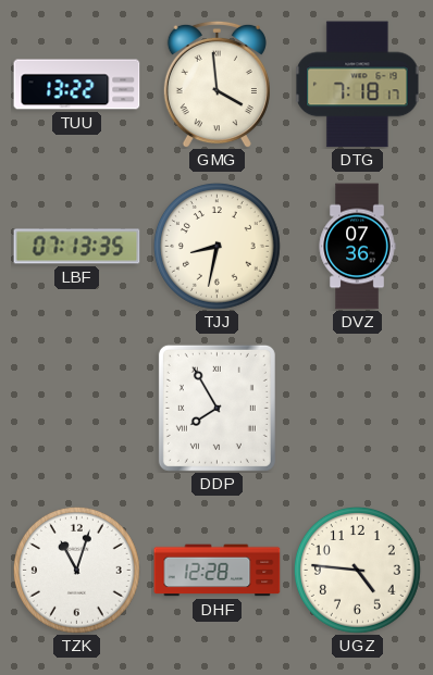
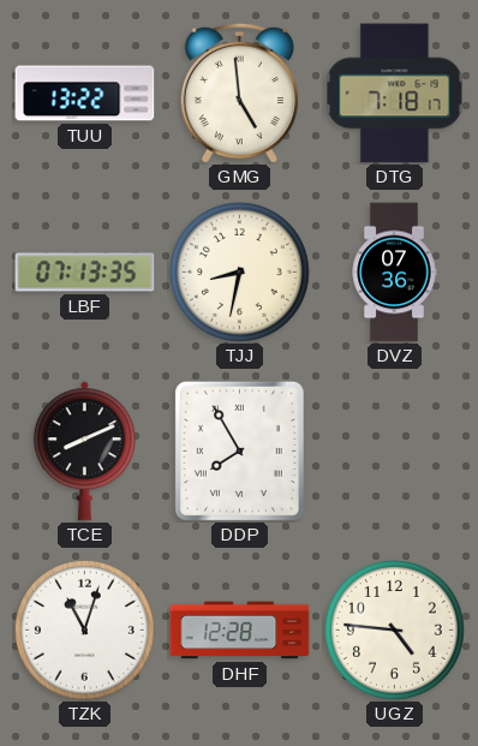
GMG: 3:59 -> 4:59 (239, 92)
TCE: none -> 8:11 (84, 452)
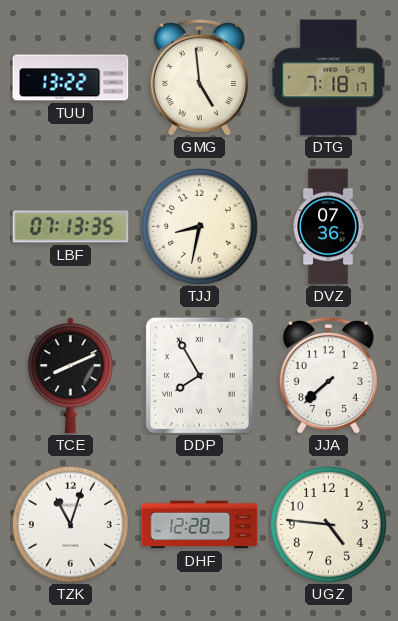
JJA: none -> 7:38 (328, 375)
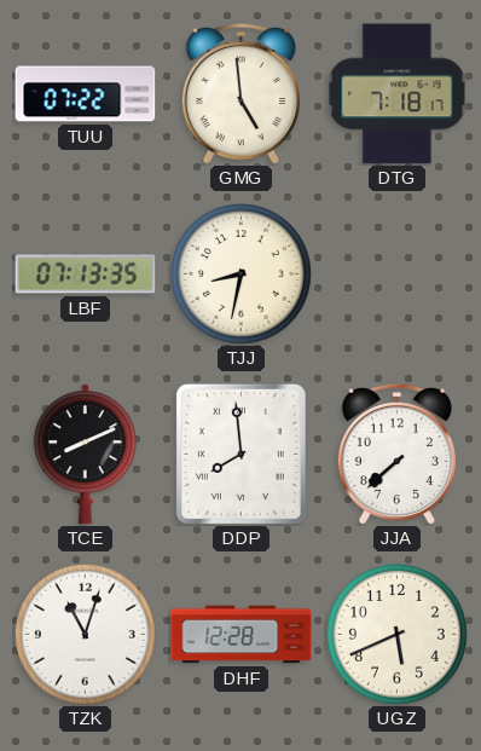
TUU: 13:22 -> 07:22 (86, 94)
DVZ: 07:36 -> none (328, 227)
DDP: 7:55 -> 7:59 (240, 454)
UGZ: 4:46 -> 5:41 (396, 634)
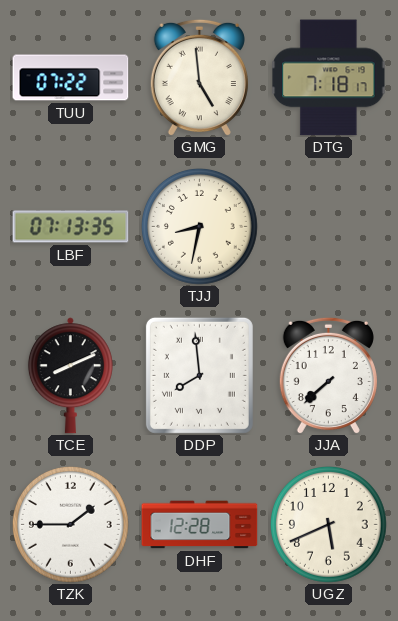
TZK: 11:03 -> 1:45 (70, 524)
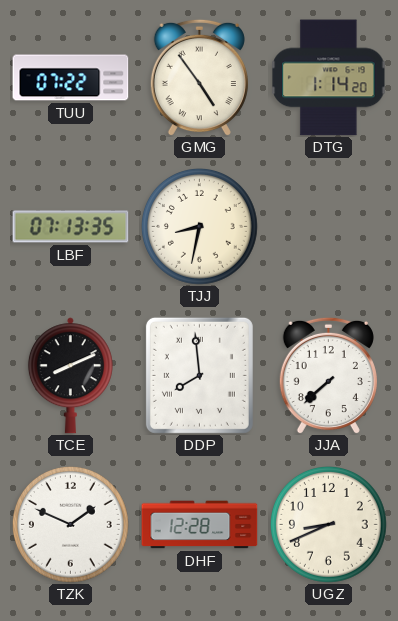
GMG: 4:59 -> 4:54 (199, 77)
DTG: 7:18 -> 1:14 (329, 78)
TZK: 1:45 -> 1:49 (70, 524)
UGZ: 5:41 -> 8:41 (328, 524)
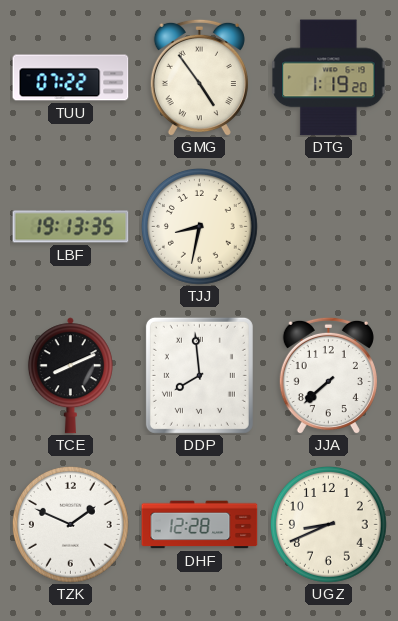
DTG: 1:14 -> 1:19 (329, 78)
LBF: 07:13 -> 19:13 (71, 227)
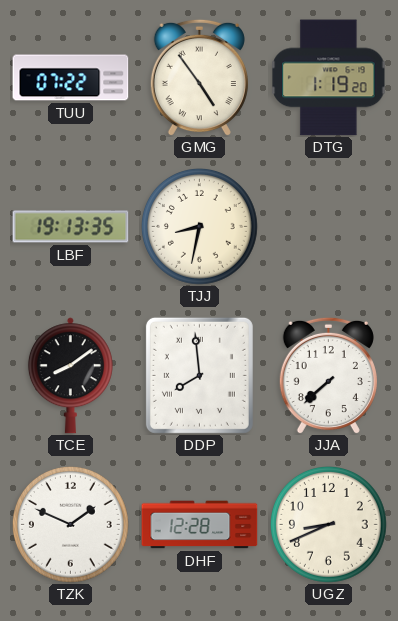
TCE: 8:11 -> 8:09 (70, 376)
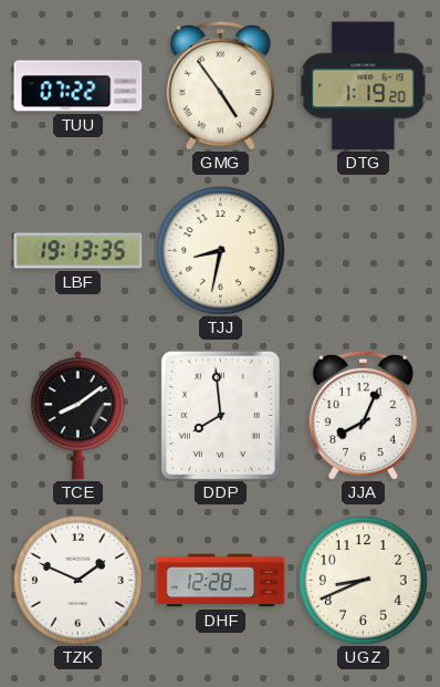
JJA: 7:38 -> 8:04 (363, 415)
